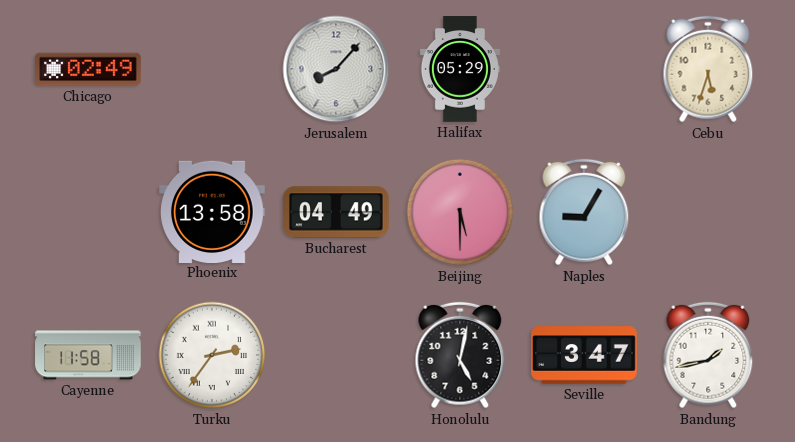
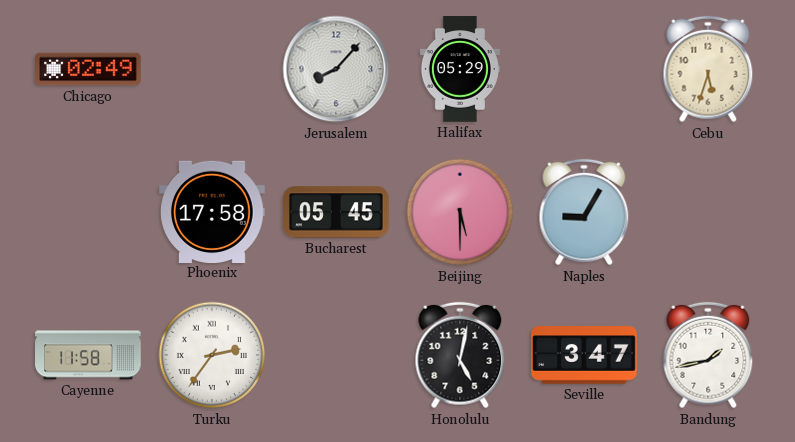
Phoenix: 13:58 -> 17:58 (212, 211)
Bucharest: 04:49 -> 05:45 (336, 212)
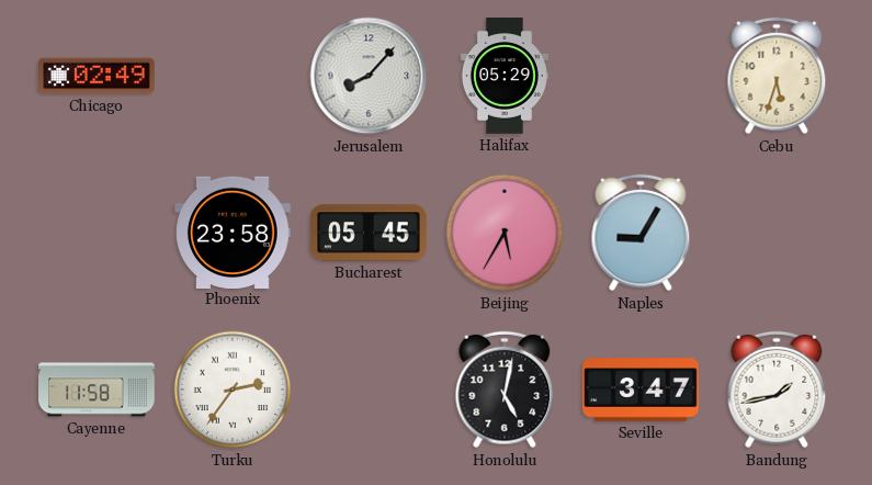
Phoenix: 17:58 -> 23:58 (233, 232)
Beijing: 5:30 -> 5:35 (505, 233)
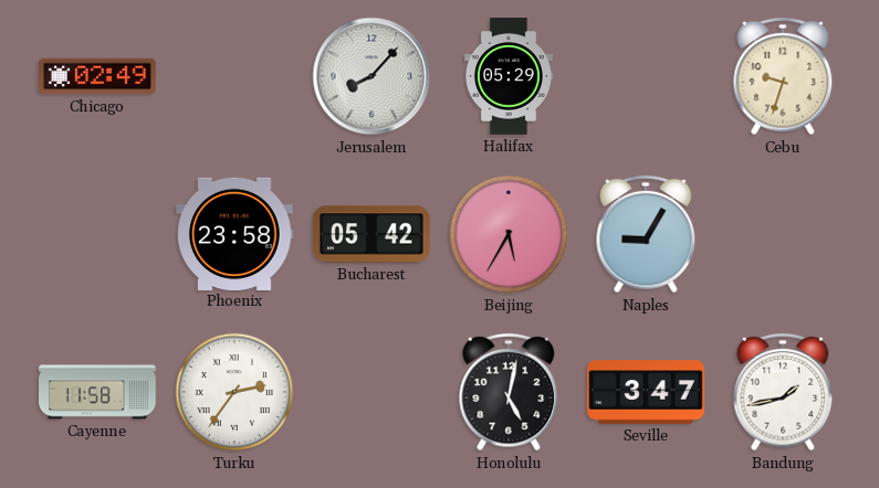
Cebu: 5:33 -> 9:33 (783, 76)
Bucharest: 05:45 -> 05:42 (372, 234)
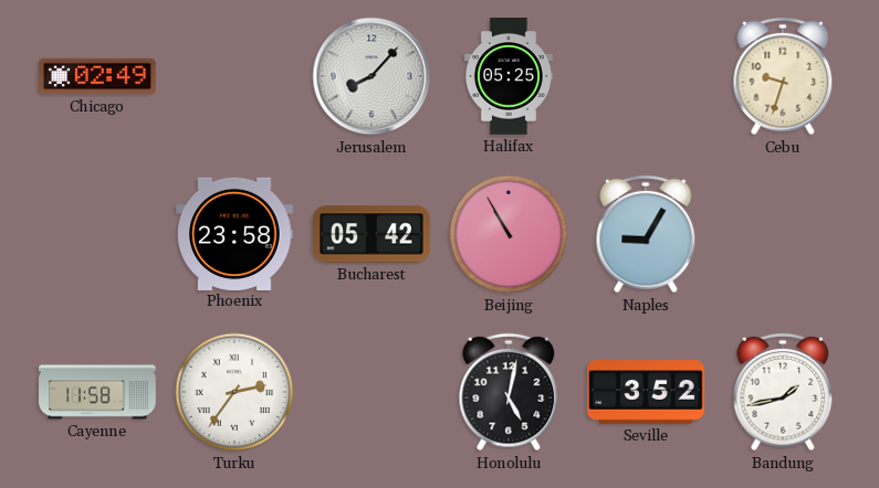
Halifax: 05:29 -> 05:25 (509, 76)
Beijing: 5:35 -> 10:55 (509, 234)
Seville: 3:47 -> 3:52 (646, 392)
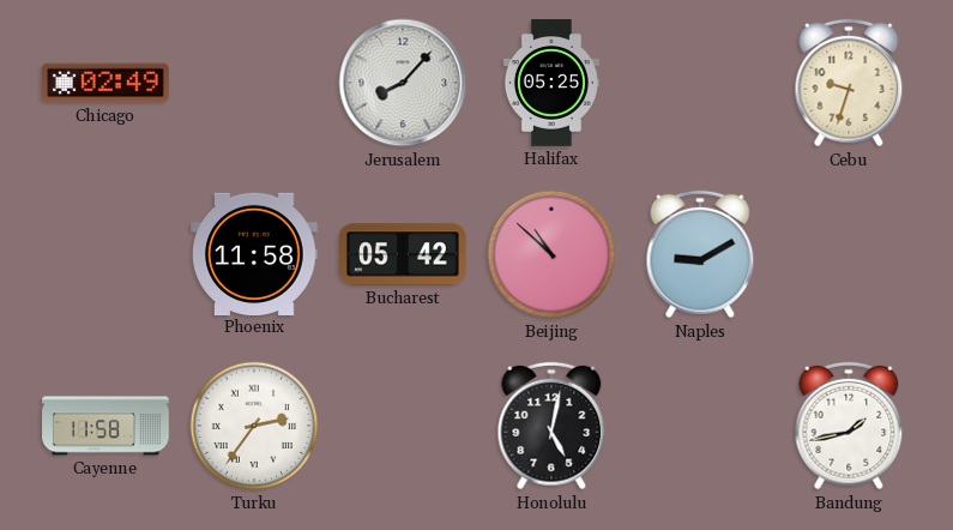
Phoenix: 23:58 -> 11:58 (254, 253)
Beijing: 10:55 -> 10:52 (551, 254)
Naples: 9:05 -> 9:10 (700, 254)
Seville: 3:52 -> none (646, 392)
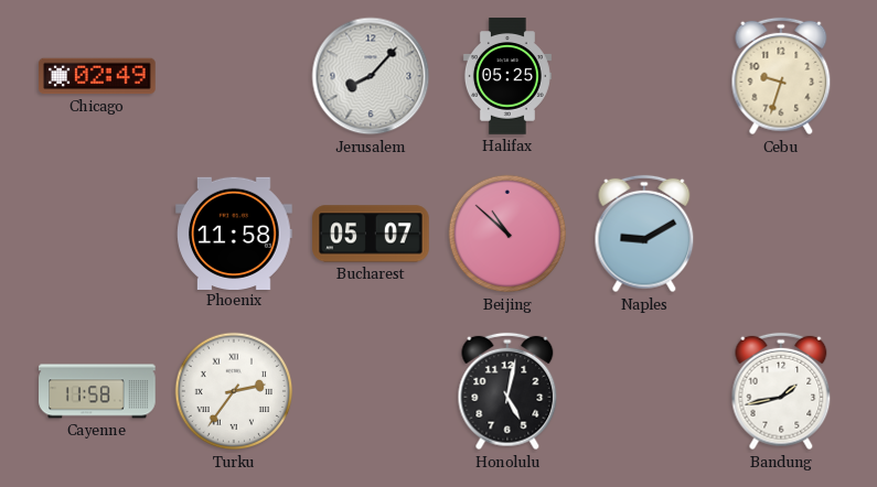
Bucharest: 05:42 -> 05:07 (371, 234)
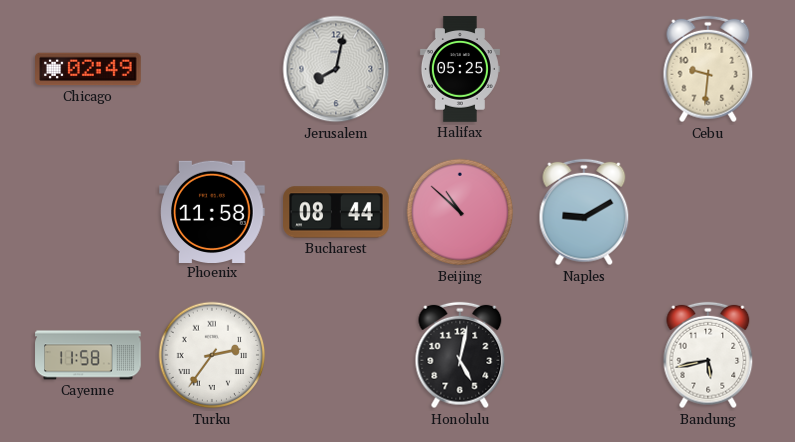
Jerusalem: 8:07 -> 8:02 (336, 69)
Cebu: 9:33 -> 9:31 (708, 69)
Bucharest: 05:07 -> 08:44 (336, 212)
Bandung: 1:43 -> 5:43 (708, 355)
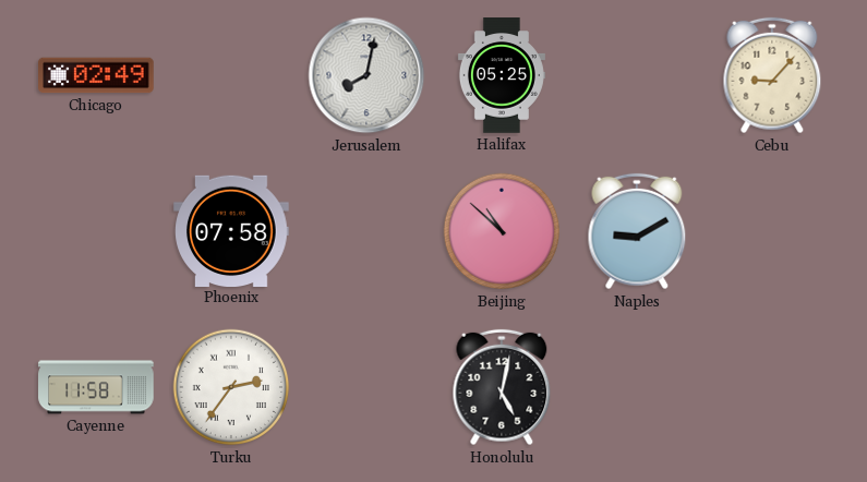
Cebu: 9:31 -> 9:07 (772, 75)
Phoenix: 11:58 -> 07:58 (231, 230)
Bucharest: 08:44 -> none (336, 212)
Bandung: 5:43 -> none (708, 355)
